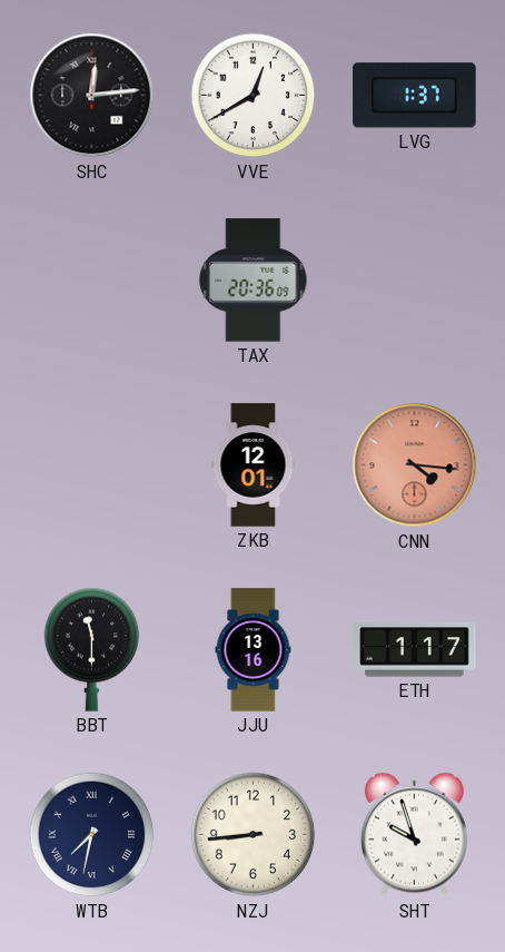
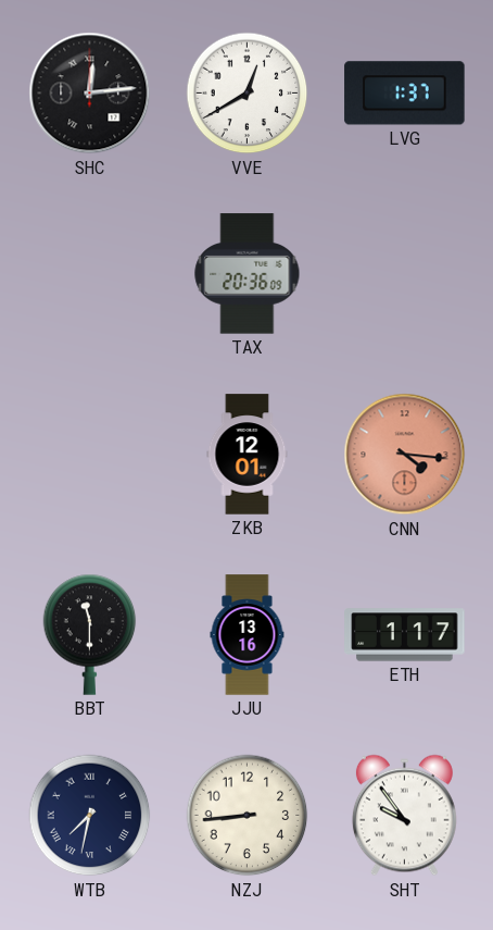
SHT: 9:57 -> 9:54 (404, 816)
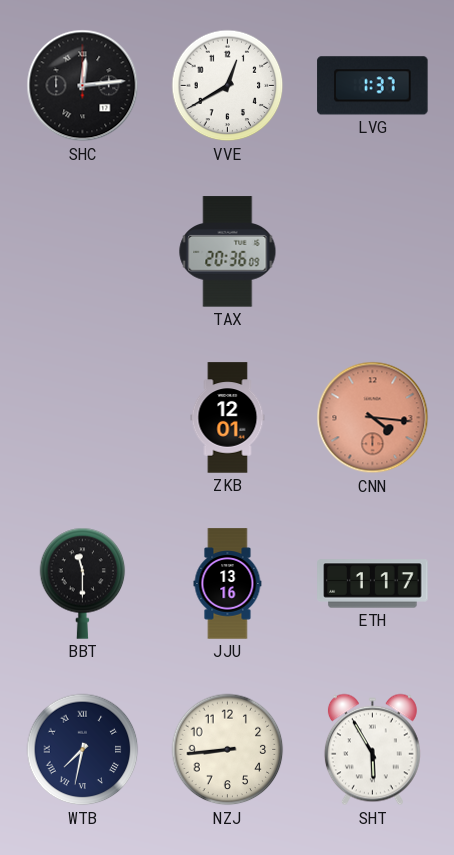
SHT: 9:54 -> 5:55 (372, 750)
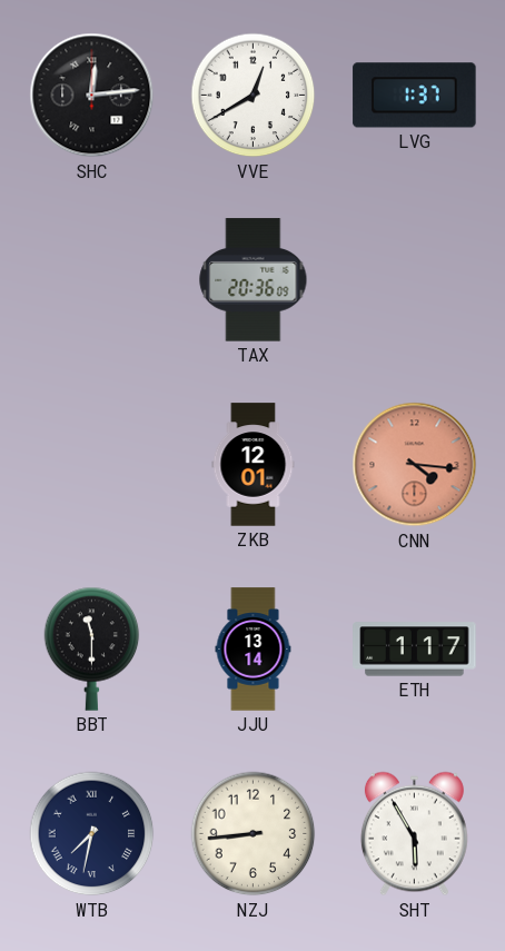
JJU: 13:16 -> 13:14 (254, 650)
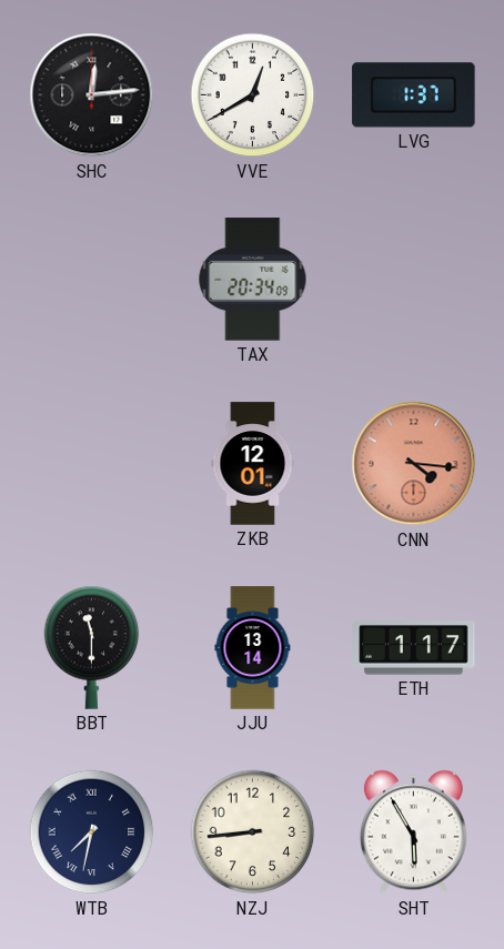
TAX: 20:36 -> 20:34 (253, 280)
